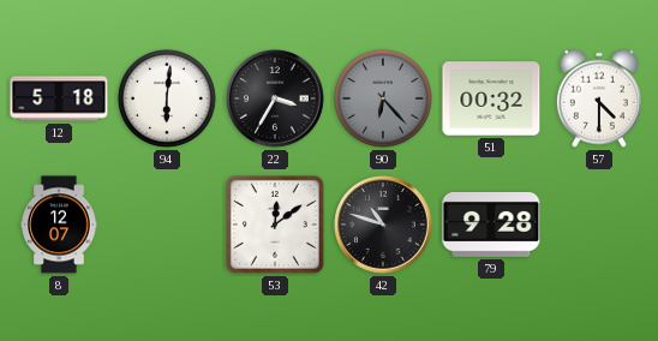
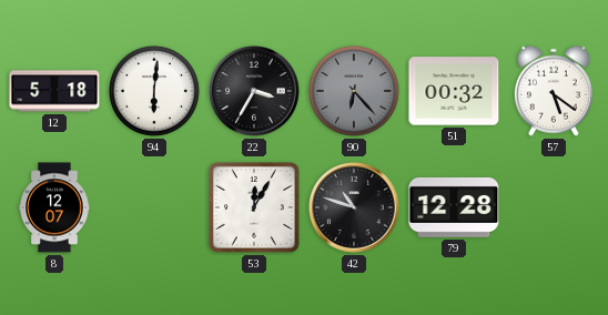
57: 4:30 -> 5:21 (554, 91)
53: 12:09 -> 12:05 (254, 207)
79: 9:28 -> 12:28 (454, 207)
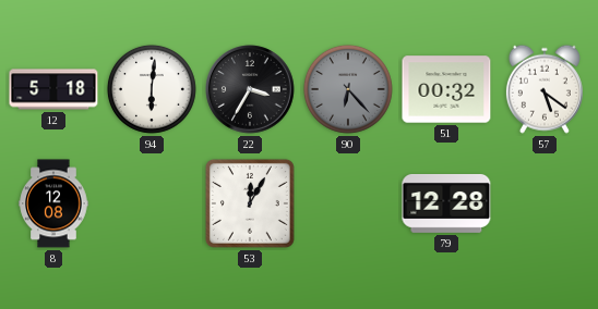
8: 12:07 -> 12:08 (53, 203)
42: 10:48 -> none (354, 207)
